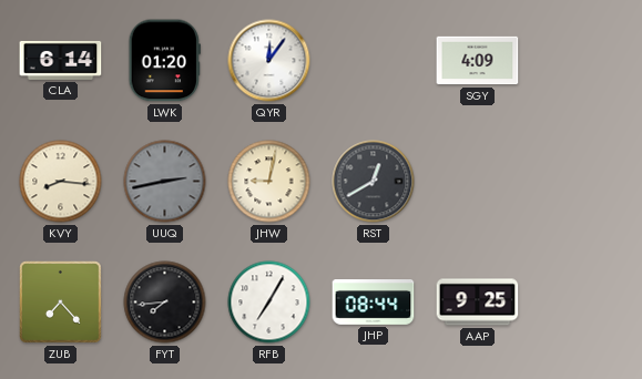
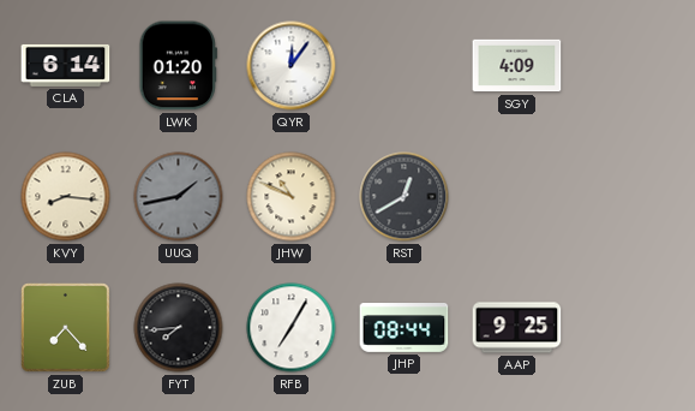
UUQ: 2:43 -> 1:43 (179, 197)
JHW: 9:02 -> 10:49 (292, 197)
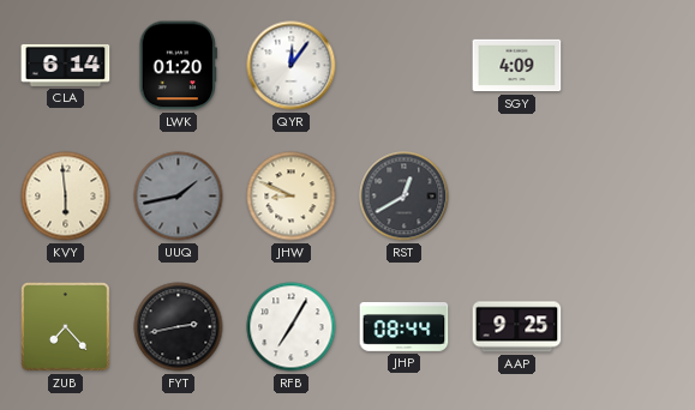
KVY: 8:16 -> 5:59 (66, 197)
JHW: 10:49 -> 8:49 (292, 197)
FYT: 7:44 -> 2:43 (179, 327)
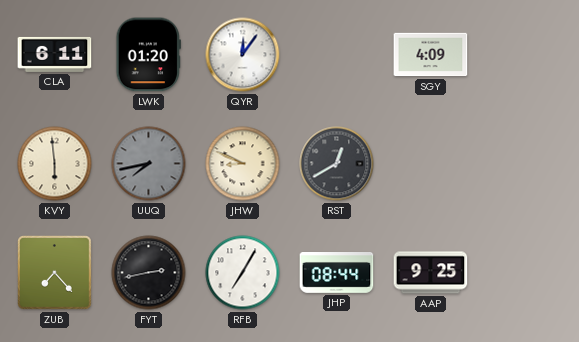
CLA: 6:14 -> 6:11 (55, 54)
UUQ: 1:43 -> 7:43 (149, 164)
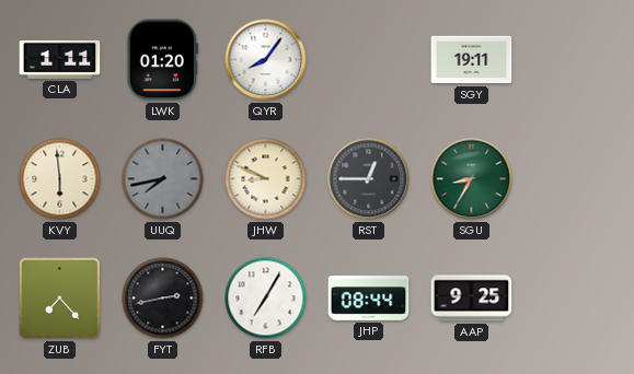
CLA: 6:11 -> 1:11 (60, 59)
QYR: 12:06 -> 8:06 (266, 60)
SGY: 4:09 -> 19:11 (472, 60)
RST: 12:40 -> 12:45 (369, 179)
SGU: none -> 8:35 (472, 179)
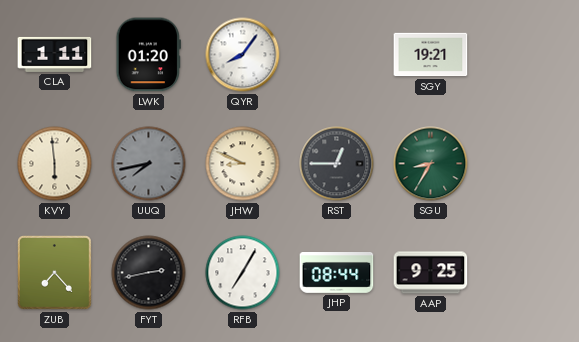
SGY: 19:11 -> 19:21 (431, 55)
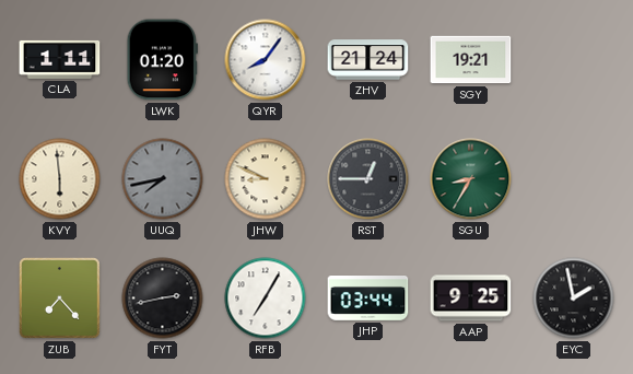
ZHV: none -> 21:24 (368, 60)
JHP: 08:44 -> 03:44 (368, 299)
EYC: none -> 1:58 (574, 299)
